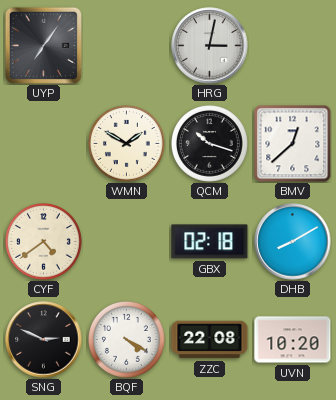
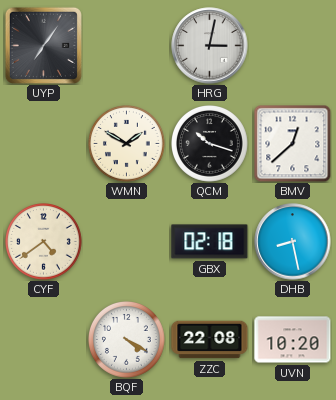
DHB: 8:10 -> 8:28 (293, 242)
SNG: 2:49 -> none (44, 340)
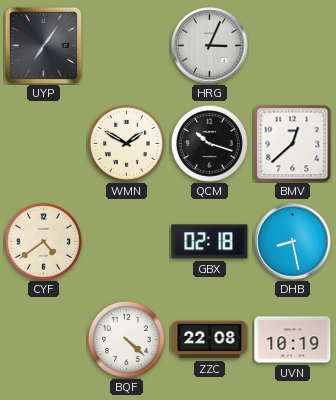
HRG: 3:02 -> 3:04 (210, 46)
BQF: 4:20 -> 4:22 (127, 340)
UVN: 10:20 -> 10:19 (293, 340)
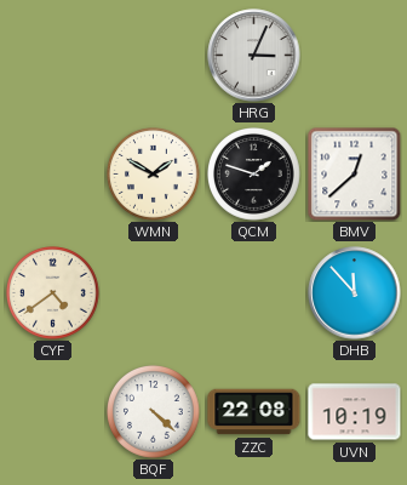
UYP: 7:06 -> none (43, 45)
QCM: 10:18 -> 1:48 (254, 175)
GBX: 02:18 -> none (210, 242)
DHB: 8:28 -> 11:53 (355, 293)
